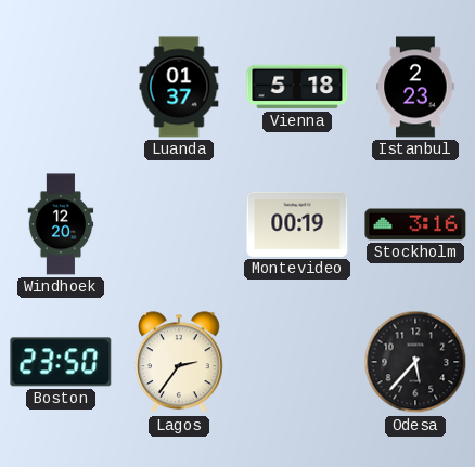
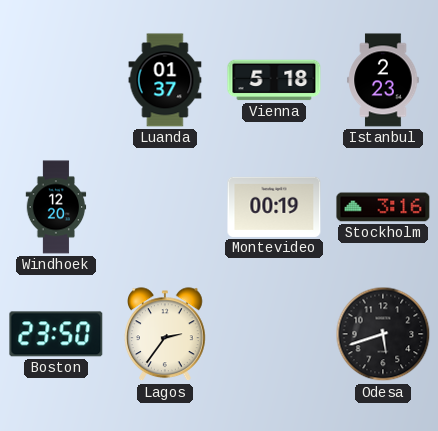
Odesa: 5:37 -> 5:42 (383, 334)
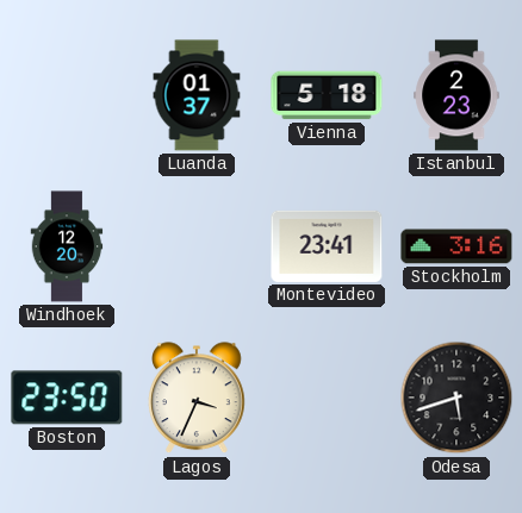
Montevideo: 00:19 -> 23:41 (327, 246)
Lagos: 2:36 -> 3:34 (198, 399)
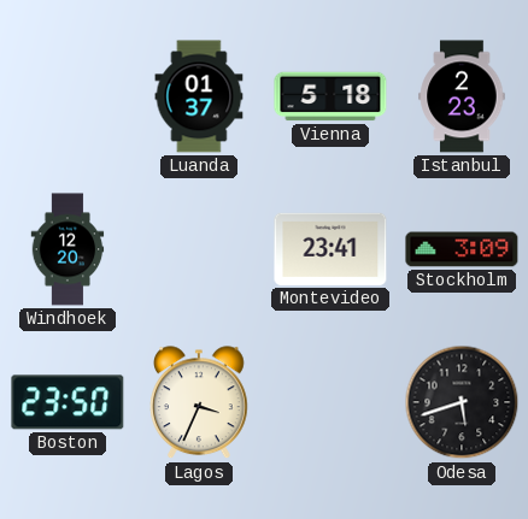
Stockholm: 3:16 -> 3:09 (462, 249)
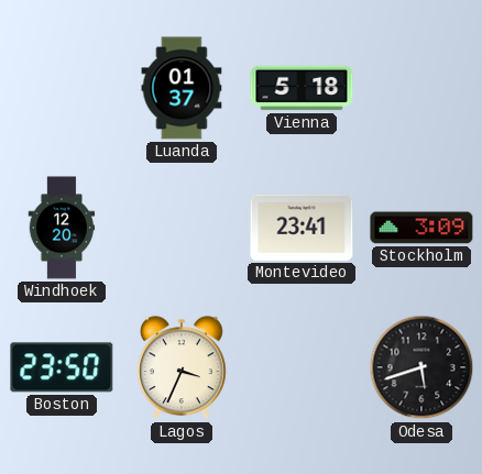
Istanbul: 2:23 -> none (462, 96)
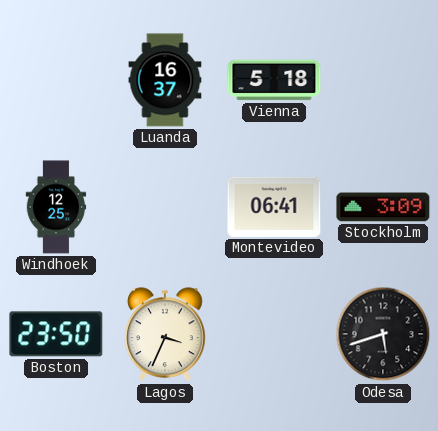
Luanda: 01:37 -> 16:37 (165, 80)
Windhoek: 12:20 -> 12:25 (56, 207)
Montevideo: 23:41 -> 06:41 (274, 207)
